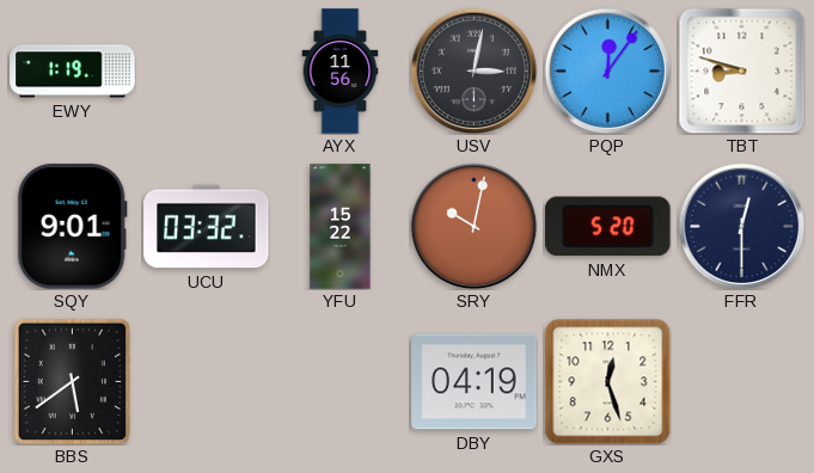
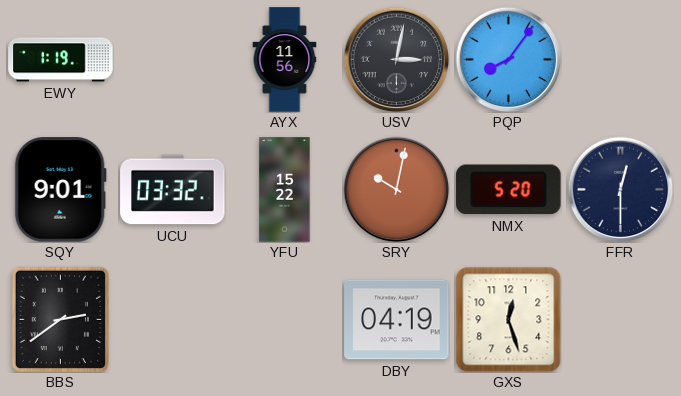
PQP: 12:06 -> 8:06 (508, 59)
TBT: 8:48 -> none (741, 70)
BBS: 5:39 -> 2:39 (60, 319)
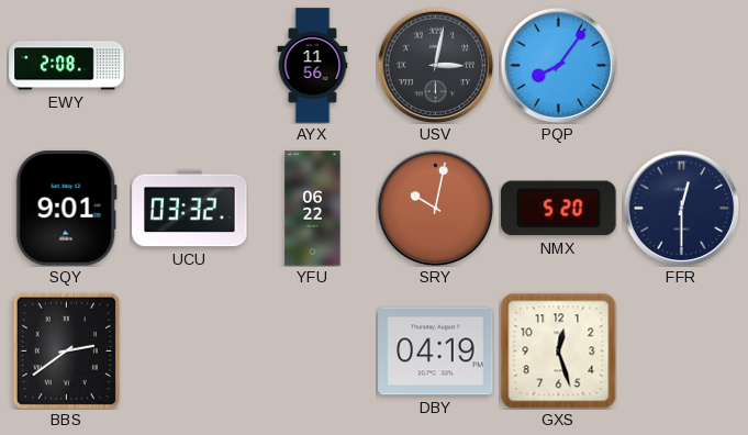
EWY: 1:19 -> 2:08 (67, 66)
YFU: 15:22 -> 06:22 (313, 209)
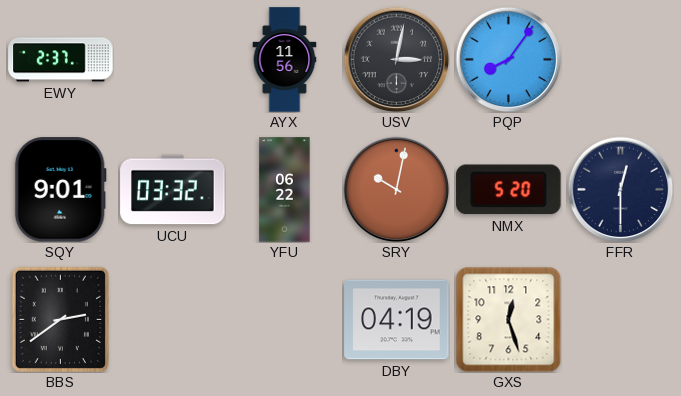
EWY: 2:08 -> 2:37 (61, 60)
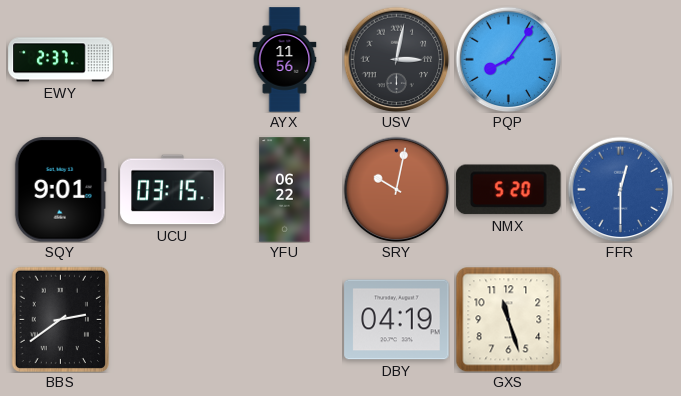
UCU: 03:32 -> 03:15 (173, 190)
FFR dial: navy -> blue (620, 189)
GXS: 12:27 -> 11:27 (508, 319)
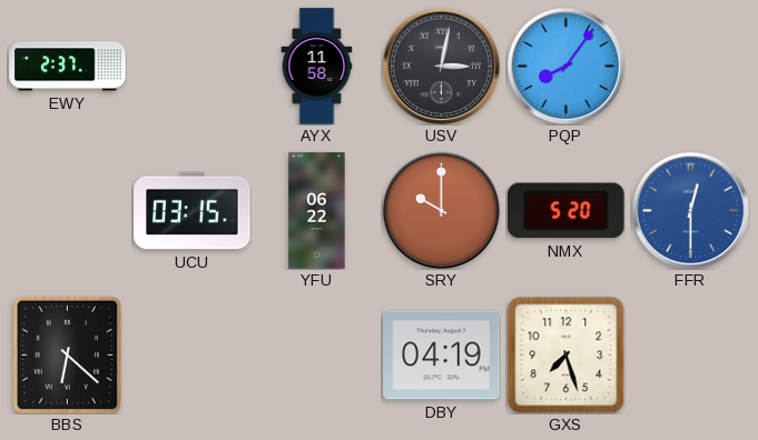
AYX: 11:56 -> 11:58 (317, 67)
SQY: 9:01 -> none (60, 190)
SRY: 10:02 -> 10:00 (441, 210)
BBS: 2:39 -> 6:22 (67, 354)
GXS: 11:27 -> 7:27 (565, 354)
